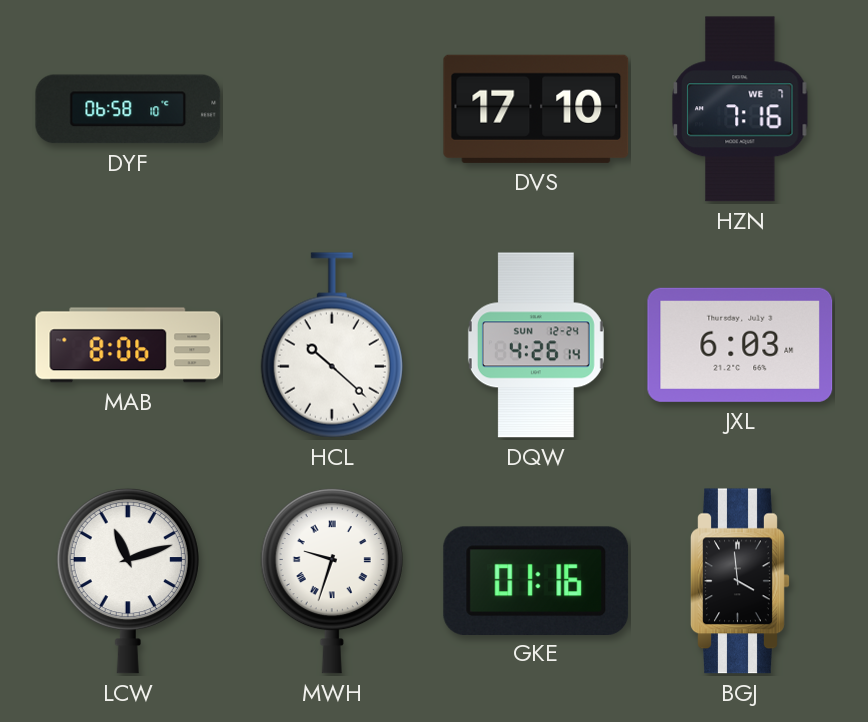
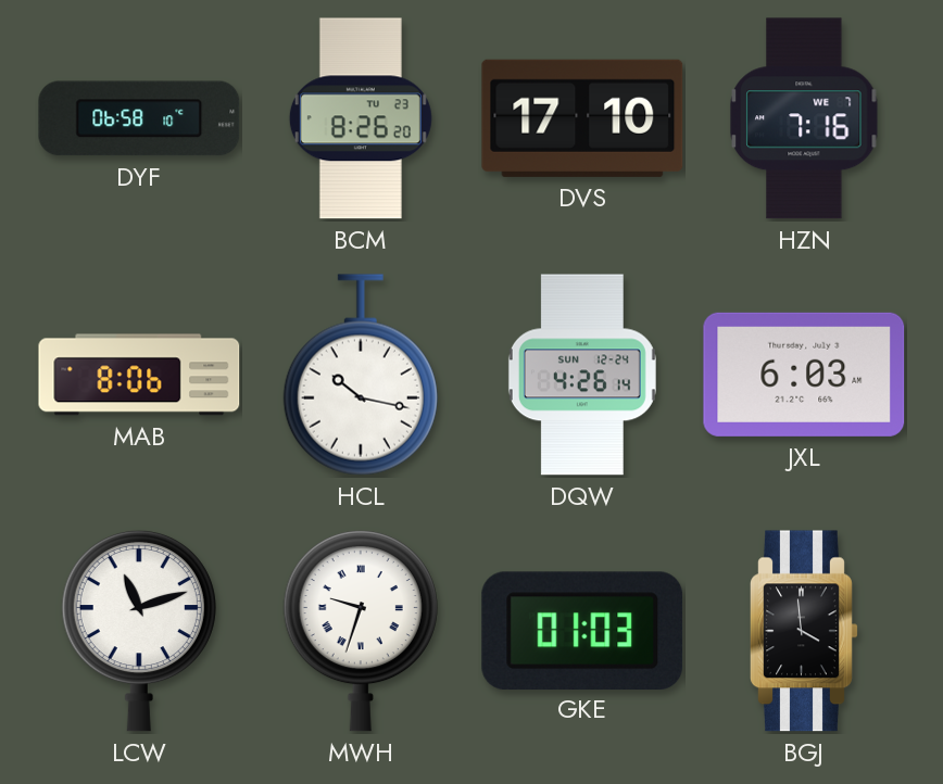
BCM: none -> 8:26 (361, 118)
HCL: 10:22 -> 10:17 (361, 375)
GKE: 01:16 -> 01:03 (582, 630)
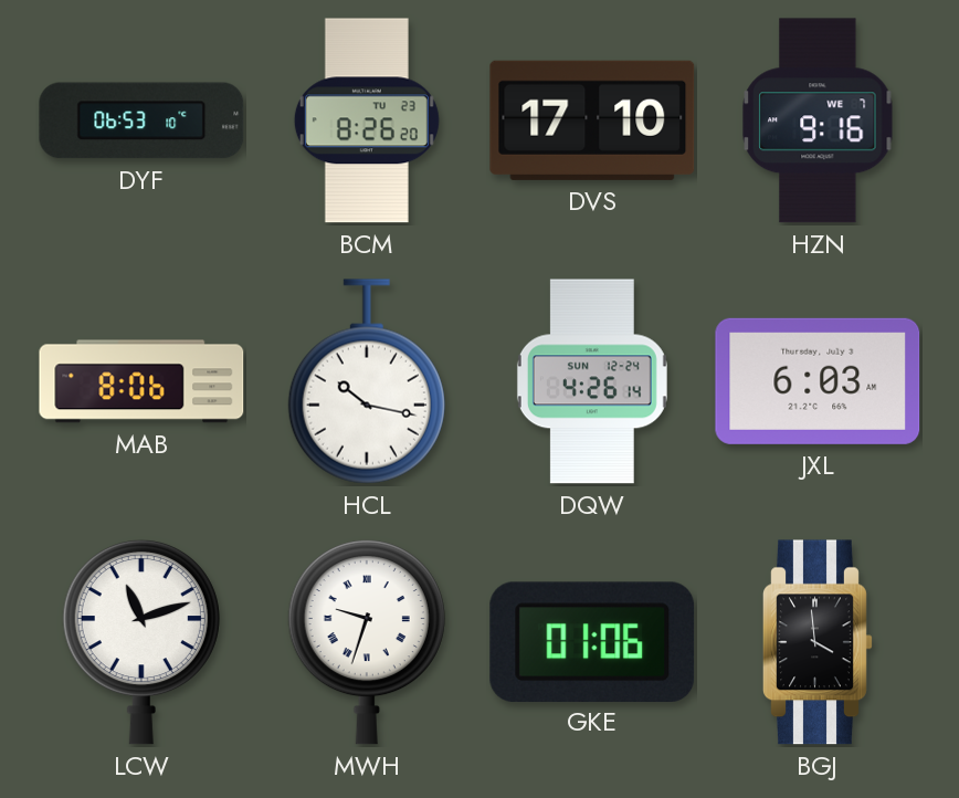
DYF: 06:58 -> 06:53 (141, 120)
HZN: 7:16 -> 9:16 (818, 120)
GKE: 01:03 -> 01:06 (592, 641)
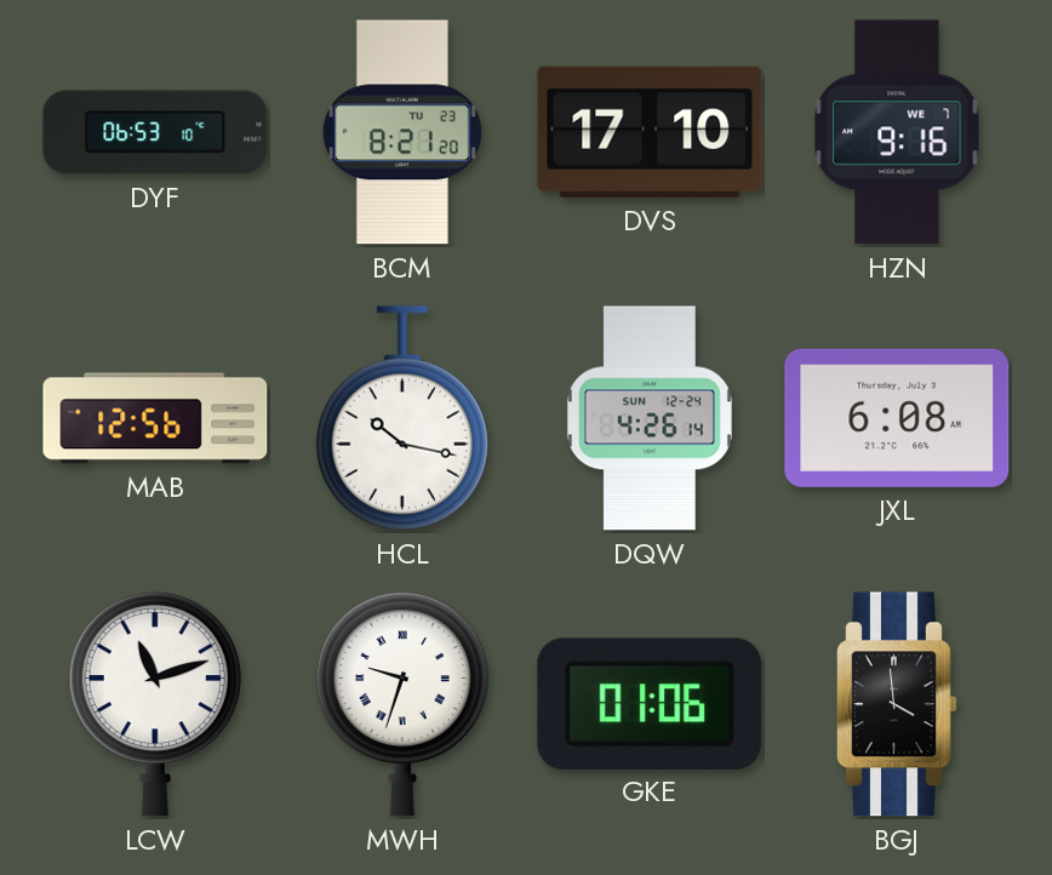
BCM: 8:26 -> 8:21 (402, 132)
MAB: 8:06 -> 12:56 (155, 418)
JXL: 6:03 -> 6:08 (897, 418)
